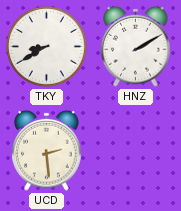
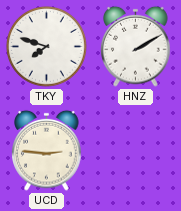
TKY: 8:40 -> 7:48 (47, 47)
UCD: 2:29 -> 2:46 (47, 150)
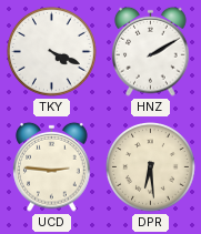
TKY: 7:48 -> 4:19 (52, 52)
DPR: none -> 6:29 (151, 167)
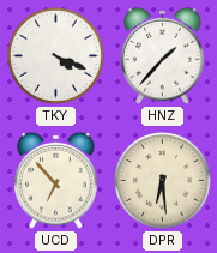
HNZ: 2:10 -> 1:37 (163, 55)
UCD: 2:46 -> 6:53 (56, 180)
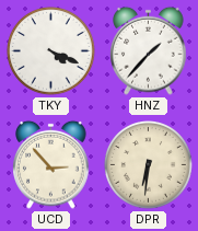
UCD: 6:53 -> 2:53 (51, 164)
DPR: 6:29 -> 6:31 (149, 165)
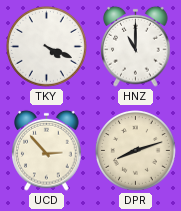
HNZ: 1:37 -> 11:00 (136, 46)
DPR: 6:31 -> 8:12 (136, 151)
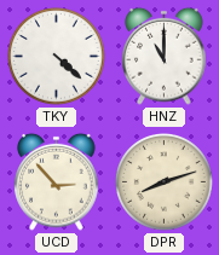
TKY: 4:19 -> 4:22 (57, 57)
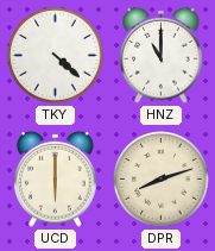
UCD: 2:53 -> 6:00 (56, 178)
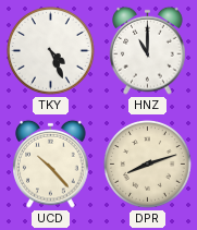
TKY: 4:22 -> 4:26 (51, 51)
UCD: 6:00 -> 10:23 (51, 164)
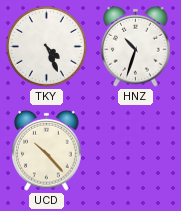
HNZ: 11:00 -> 10:33 (136, 46)
DPR: 8:12 -> none (148, 165)
